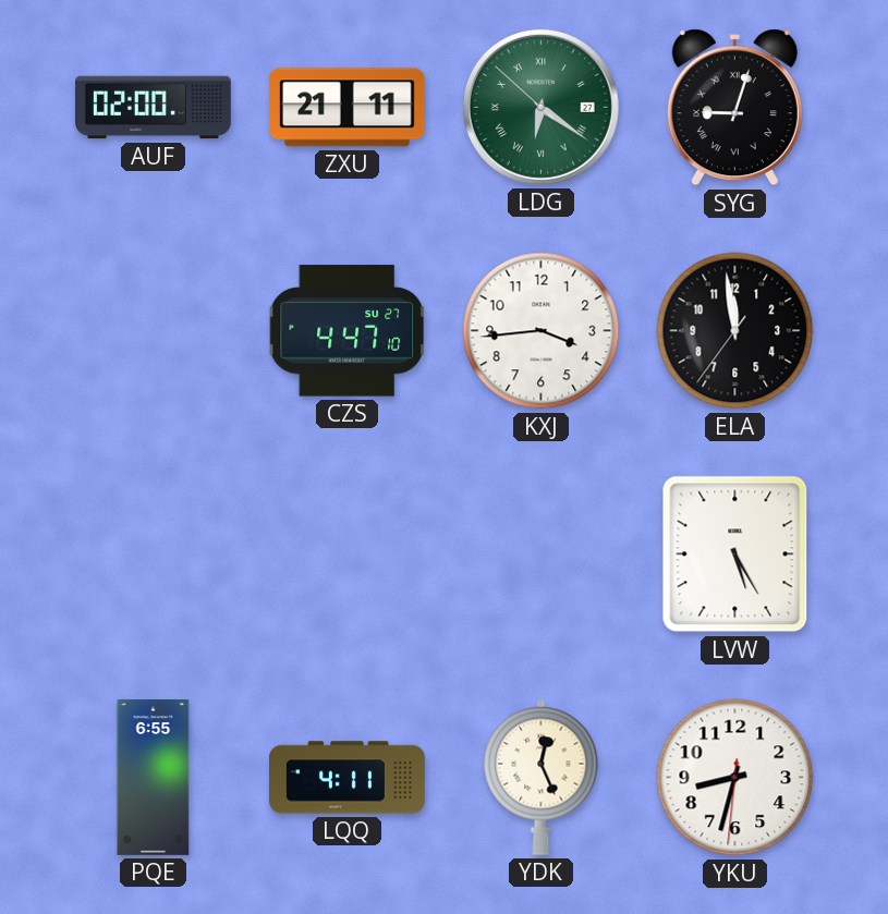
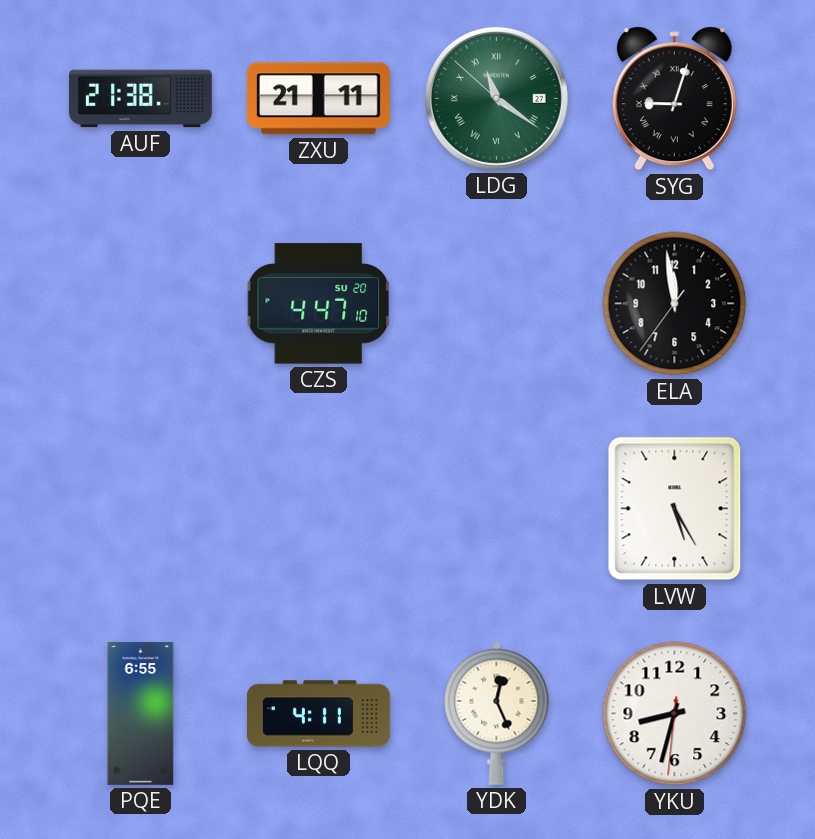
AUF: 02:00 -> 21:38 (141, 99)
LDG: 6:20 -> 11:20 (496, 98)
CZS date: SU 27 -> SU 20 (318, 304)
KXJ: 3:44 -> none (542, 331)
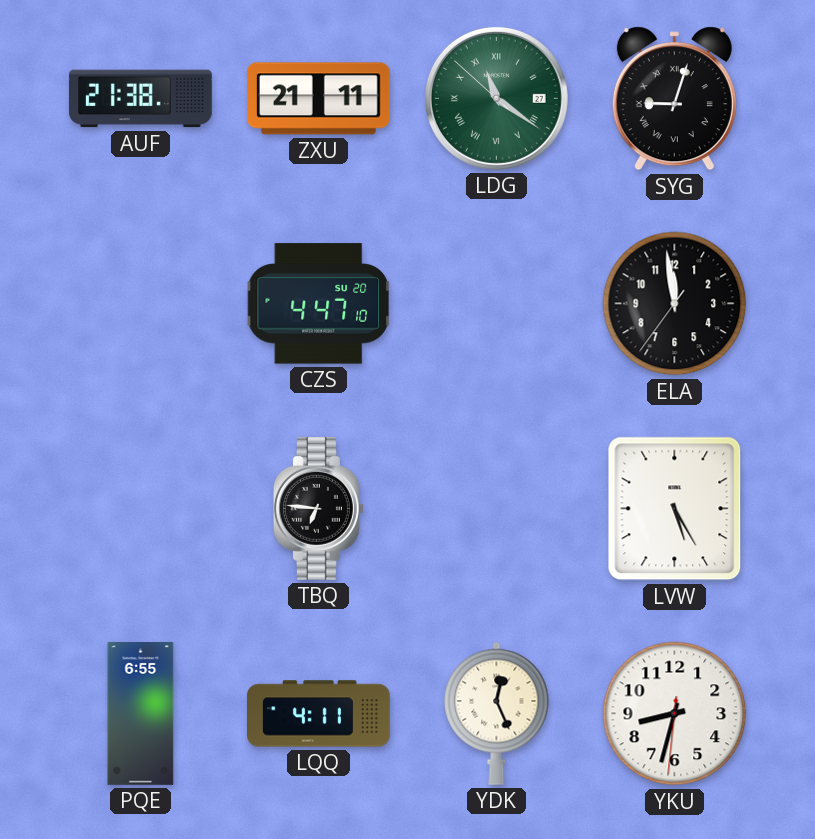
TBQ: none -> 6:46 (318, 508)
